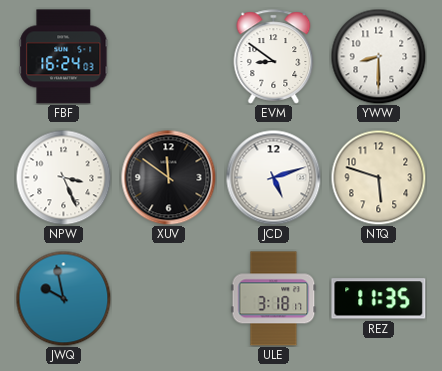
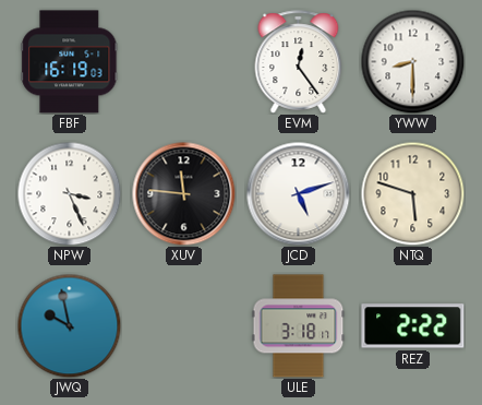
FBF: 16:24 -> 16:19 (70, 62)
EVM: 8:51 -> 12:24 (299, 62)
XUV: 11:51 -> 11:46 (183, 193)
REZ: 11:35 -> 2:22 (413, 326)
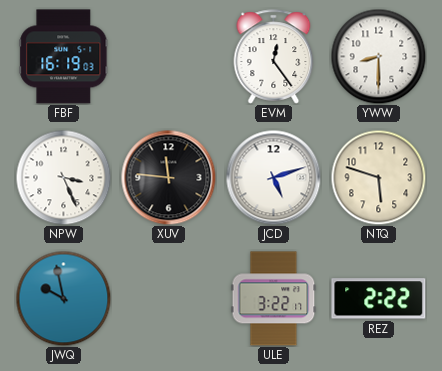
ULE: 3:18 -> 3:22 (274, 299)
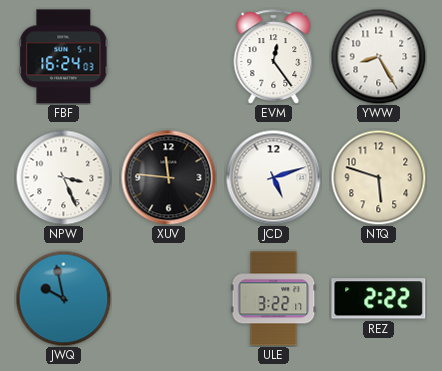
FBF: 16:19 -> 16:24 (64, 57)
YWW: 8:30 -> 8:25 (378, 56)
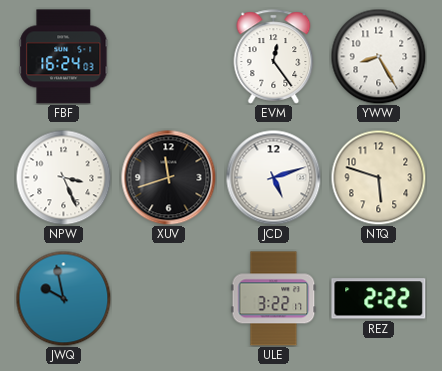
XUV: 11:46 -> 11:42 (168, 177)
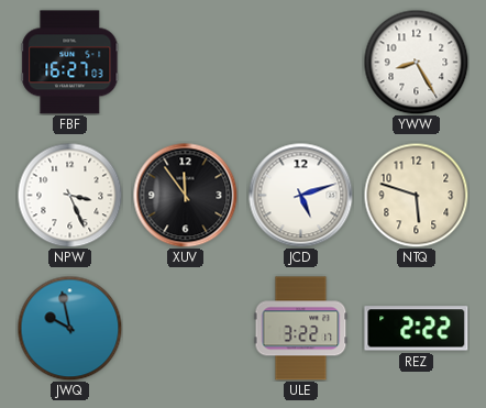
FBF: 16:24 -> 16:27 (70, 63)
EVM: 12:24 -> none (274, 57)
XUV: 11:42 -> 11:54 (185, 195)
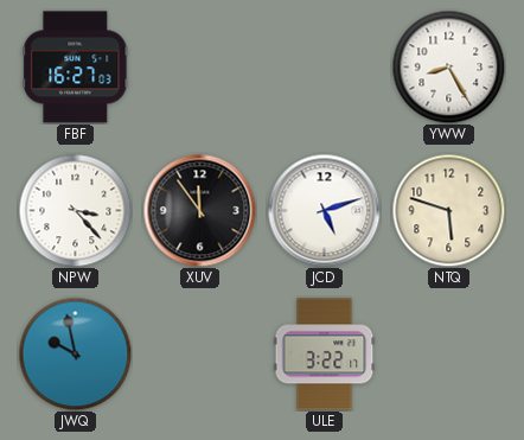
NPW: 3:26 -> 3:23 (75, 210)
REZ: 2:22 -> none (417, 329)
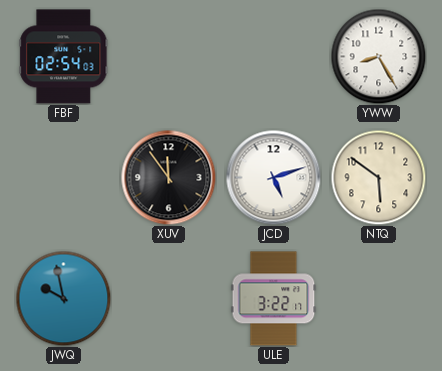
FBF: 16:27 -> 02:54 (64, 57)
NPW: 3:23 -> none (75, 210)
NTQ: 5:48 -> 5:51 (378, 177)
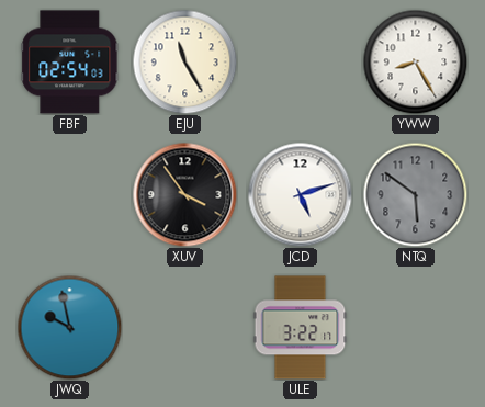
EJU: none -> 11:25 (184, 61)
XUV: 11:54 -> 3:54 (184, 194)
NTQ dial: cream -> grey (415, 194)
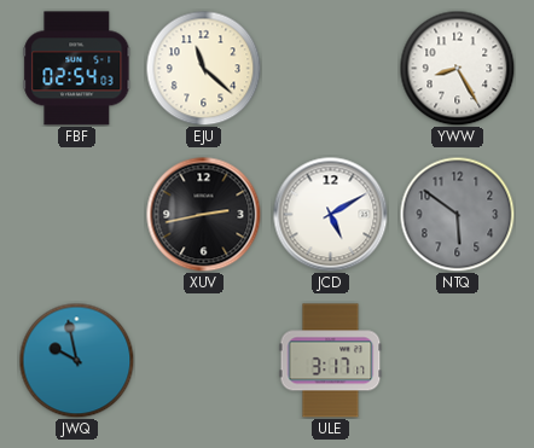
EJU: 11:25 -> 11:22 (203, 68)
XUV: 3:54 -> 2:43 (203, 214)
JCD: 5:12 -> 5:10 (330, 214)
ULE: 3:22 -> 3:17 (331, 361)
